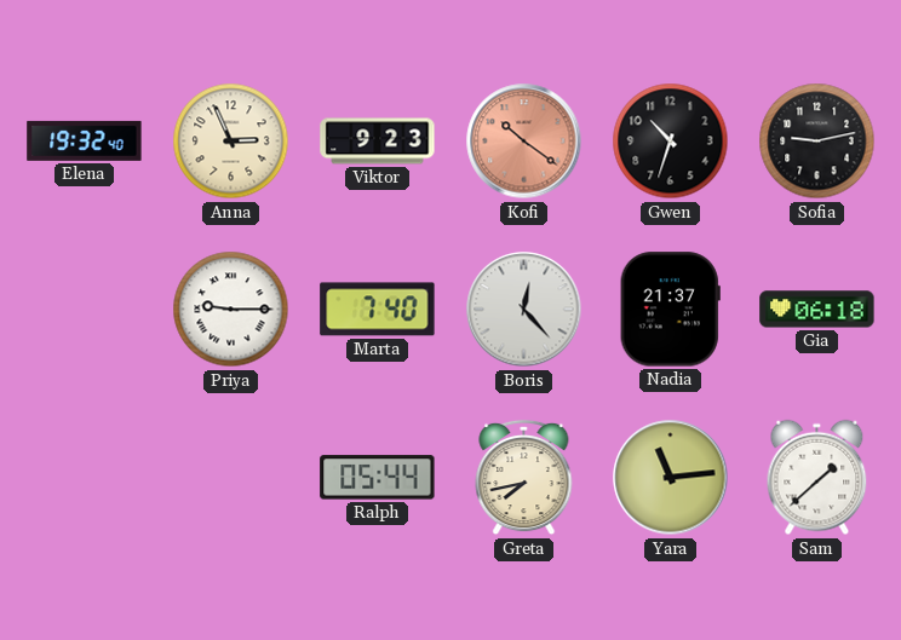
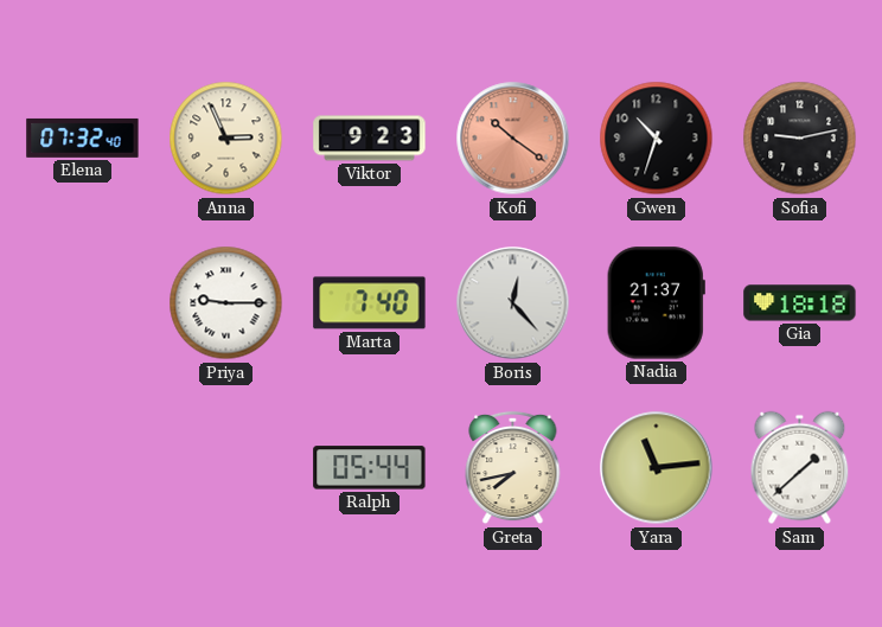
Elena: 19:32 -> 07:32 (83, 137)
Gia: 06:18 -> 18:18 (800, 303)
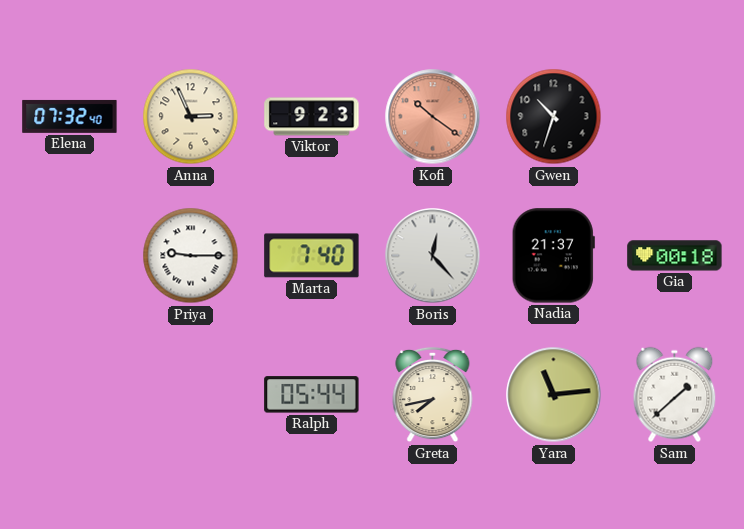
Sofia: 9:13 -> none (800, 139)
Gia: 18:18 -> 00:18 (675, 256)
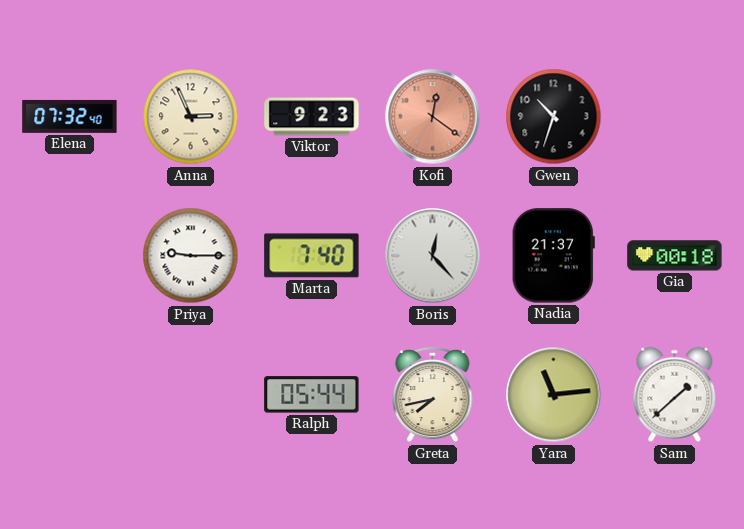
Kofi: 10:21 -> 12:21 (433, 117)
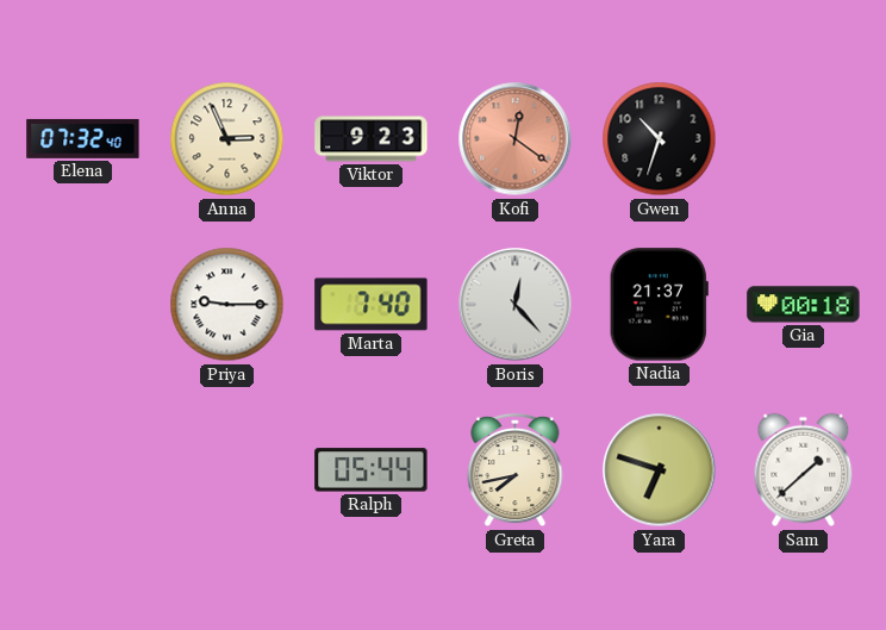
Yara: 11:14 -> 6:48 (660, 470)
